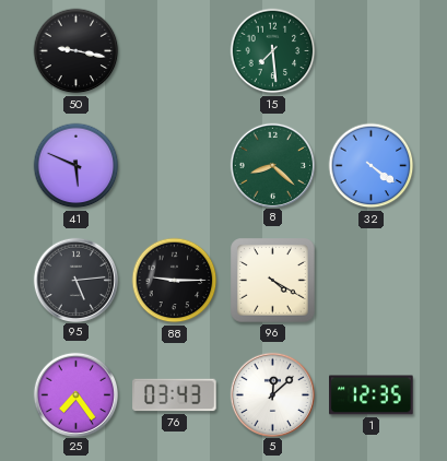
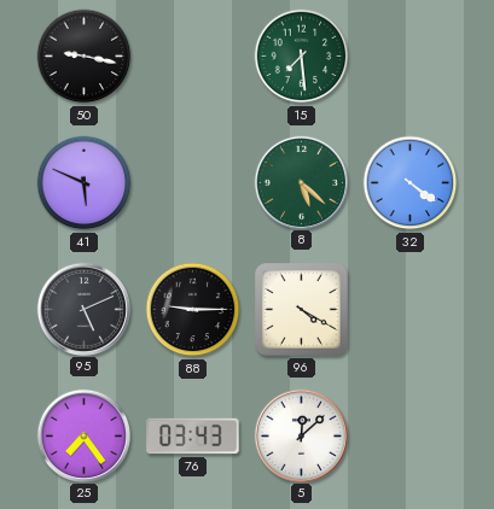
8: 8:22 -> 5:22 (301, 182)
95: 5:14 -> 5:11 (83, 309)
1: 12:35 -> none (372, 395)
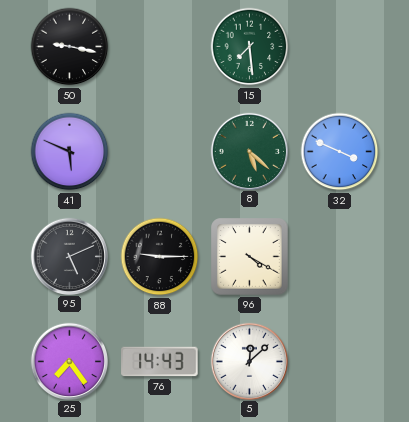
32: 4:21 -> 3:49 (340, 152)
76: 03:43 -> 14:43 (160, 362)
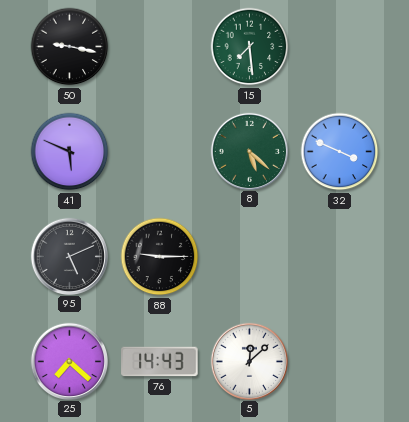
96: 4:20 -> none (250, 257)
25: 7:24 -> 7:22 (69, 361)
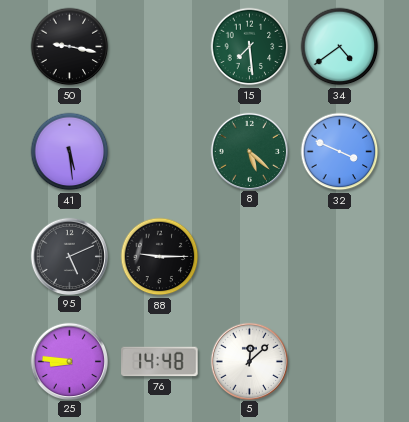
34: none -> 4:39 (340, 47)
41: 5:49 -> 5:29 (70, 152)
25: 7:22 -> 8:46 (69, 361)
76: 14:43 -> 14:48 (160, 362)
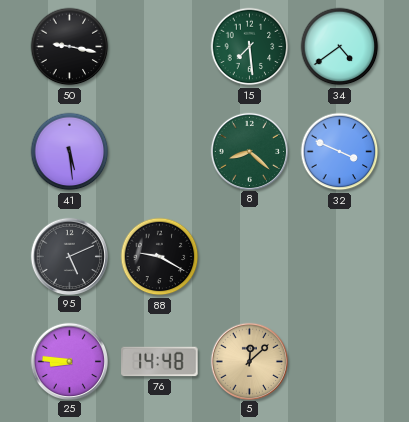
8: 5:22 -> 8:22 (249, 151)
88: 9:15 -> 9:20 (160, 257)
5 dial: white -> champagne (249, 361)
